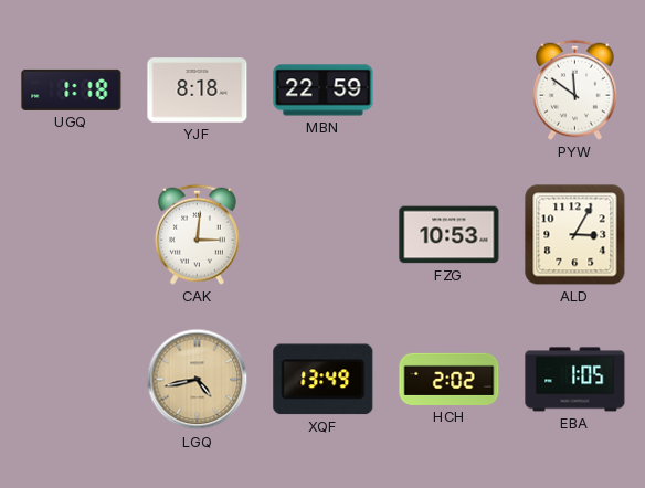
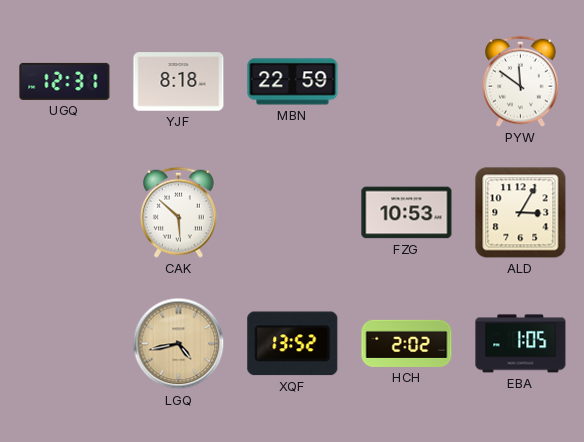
UGQ: 1:18 -> 12:31 (65, 81)
CAK: 3:01 -> 5:52 (178, 212)
XQF: 13:49 -> 13:52 (293, 344)
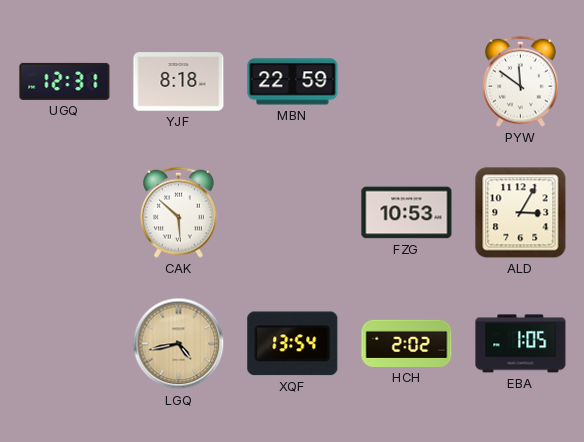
XQF: 13:52 -> 13:54 (293, 344)
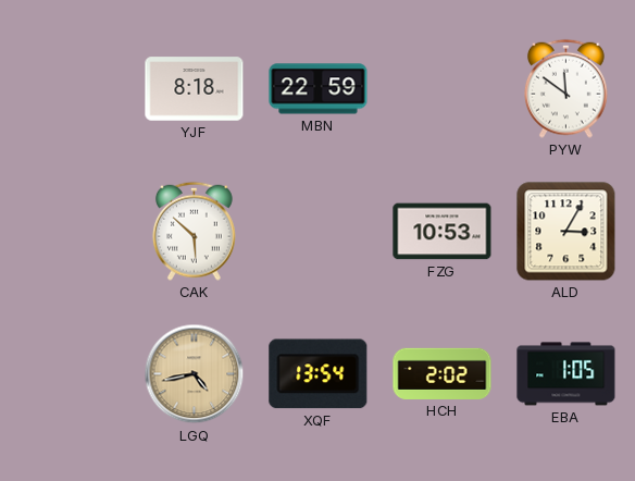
UGQ: 12:31 -> none (65, 81)
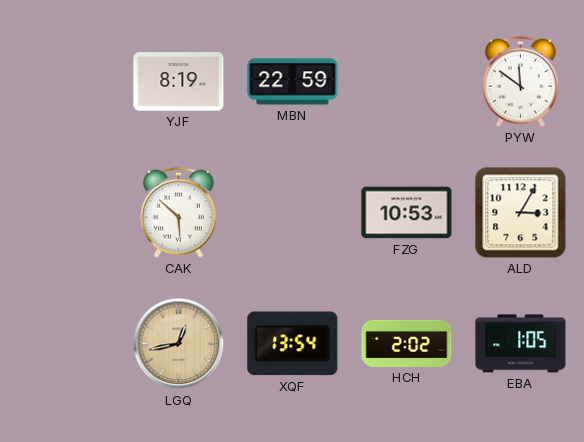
YJF: 8:18 -> 8:19 (179, 82)
LGQ: 4:43 -> 12:43 (179, 344)
